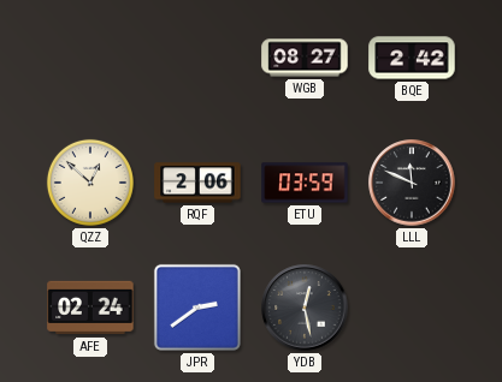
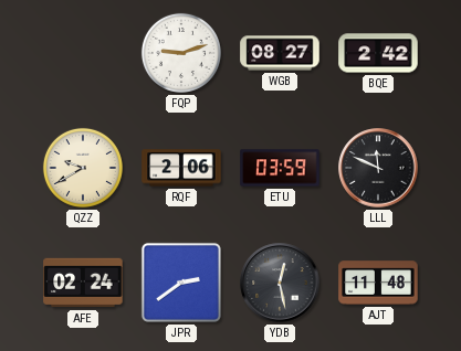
FQP: none -> 9:12 (181, 53)
QZZ: 12:52 -> 9:40 (83, 168)
AJT: none -> 11:48 (378, 283)
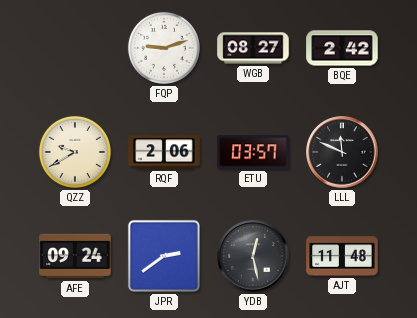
ETU: 03:59 -> 03:57 (253, 152)
AFE: 02:24 -> 09:24 (75, 256)
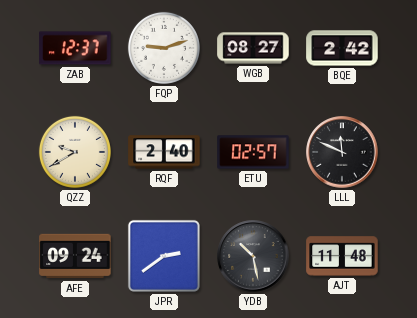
ZAB: none -> 12:37 (75, 48)
RQF: 2:06 -> 2:40 (164, 152)
ETU: 03:57 -> 02:57 (253, 152)
YDB: 12:28 -> 10:28 (253, 256)
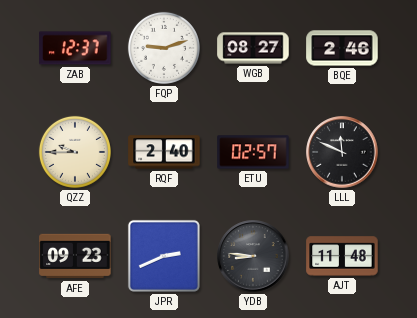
BQE: 2:42 -> 2:46 (342, 48)
QZZ: 9:40 -> 9:45 (75, 152)
AFE: 09:24 -> 09:23 (75, 256)
JPR: 2:39 -> 2:41 (164, 256)
YDB: 10:28 -> 8:46 (253, 256)
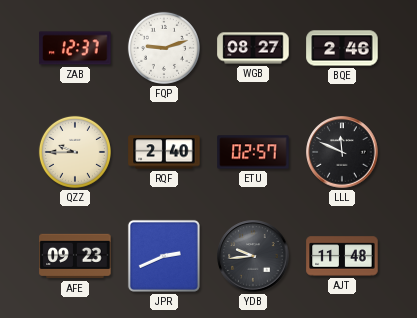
YDB: 8:46 -> 9:44 (253, 256)
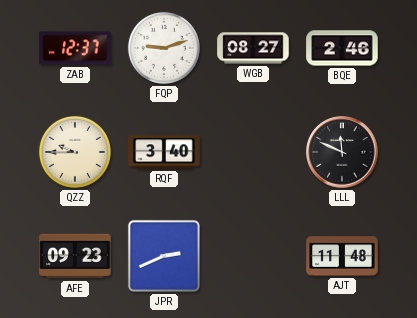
RQF: 2:40 -> 3:40 (164, 152)
ETU: 02:57 -> none (253, 152)
YDB: 9:44 -> none (253, 256)
